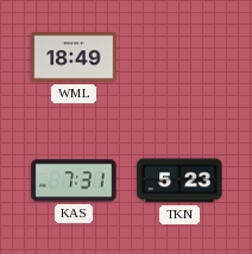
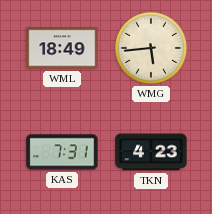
WMG: none -> 5:44 (151, 48)
TKN: 5:23 -> 4:23 (151, 152)
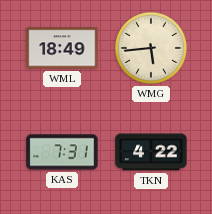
TKN: 4:23 -> 4:22 (151, 152)
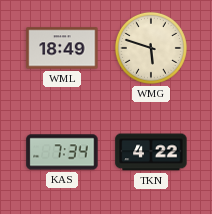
WMG: 5:44 -> 5:48 (151, 48)
KAS: 7:31 -> 7:34 (62, 152)
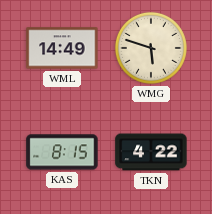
WML: 18:49 -> 14:49 (62, 48)
KAS: 7:34 -> 8:15 (62, 152)
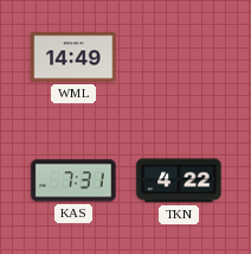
WMG: 5:48 -> none (151, 48)
KAS: 8:15 -> 7:31 (73, 180)
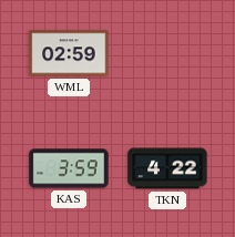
WML: 14:49 -> 02:59 (69, 53)
KAS: 7:31 -> 3:59 (69, 168)
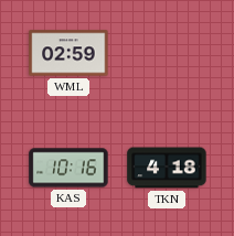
KAS: 3:59 -> 10:16 (68, 168)
TKN: 4:22 -> 4:18 (167, 168)
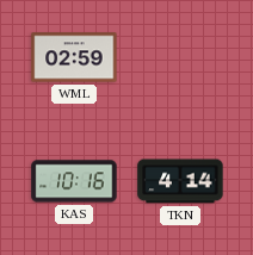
TKN: 4:18 -> 4:14 (180, 181)
